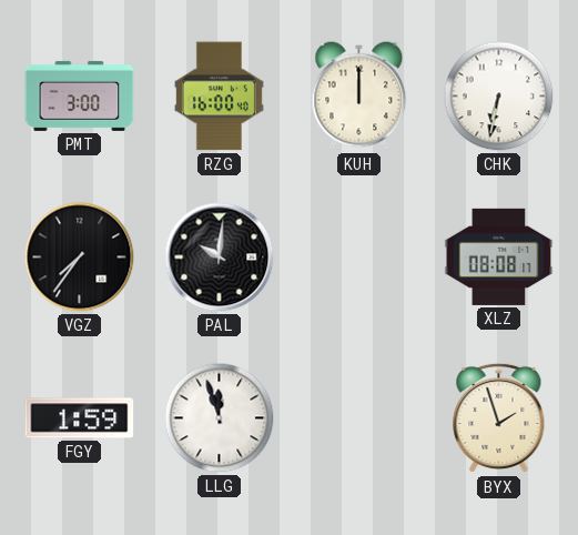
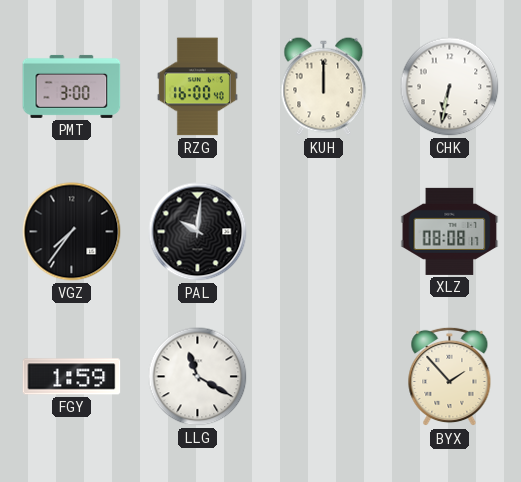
LLG: 11:57 -> 11:20 (198, 377)
BYX: 1:57 -> 1:53 (450, 377)
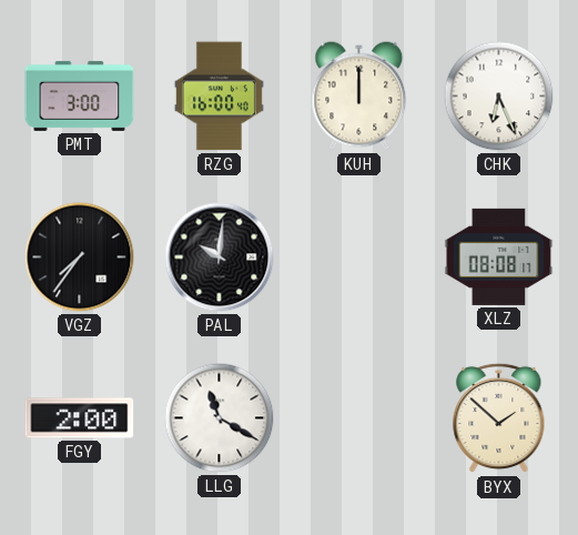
CHK: 6:32 -> 6:26 (499, 97)
FGY: 1:59 -> 2:00 (80, 418)
BYX: 1:53 -> 1:52 (499, 418)
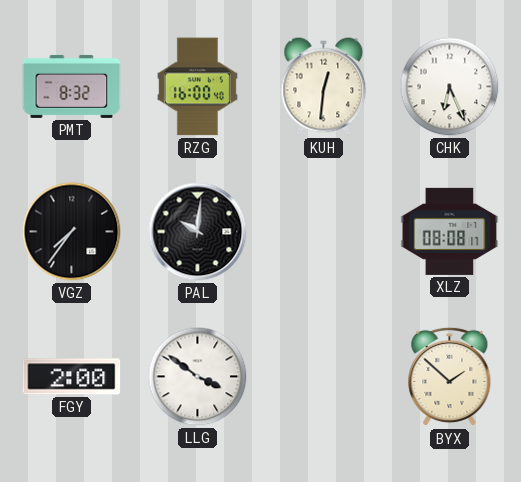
PMT: 3:00 -> 8:32 (72, 86)
KUH: 12:00 -> 12:31 (324, 87)
LLG: 11:20 -> 3:51 (198, 377)
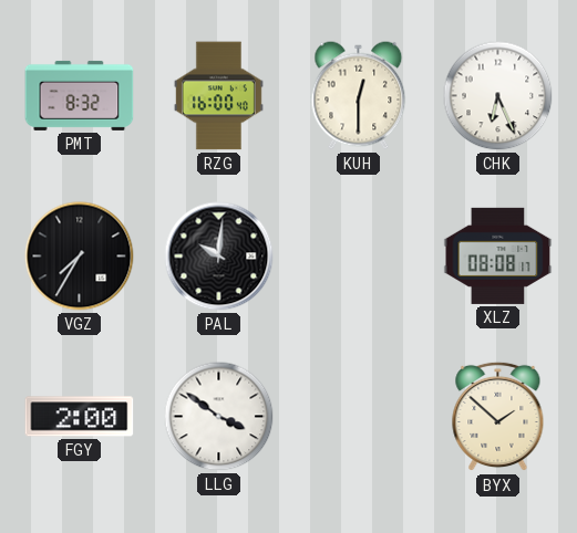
KUH: 12:31 -> 12:30 (359, 96)
VGZ: 7:36 -> 7:35 (80, 257)
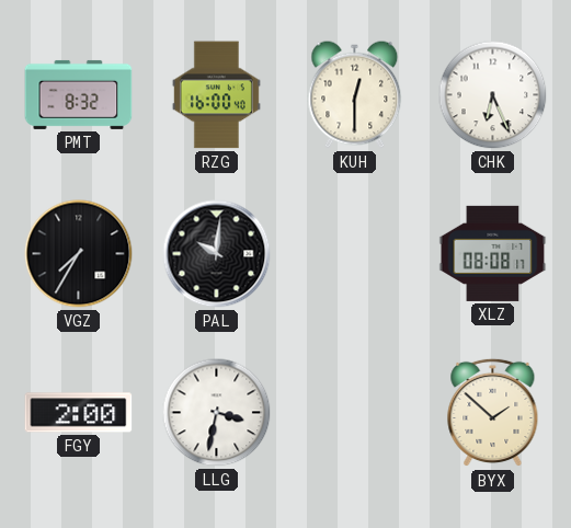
LLG: 3:51 -> 3:32 (217, 413)
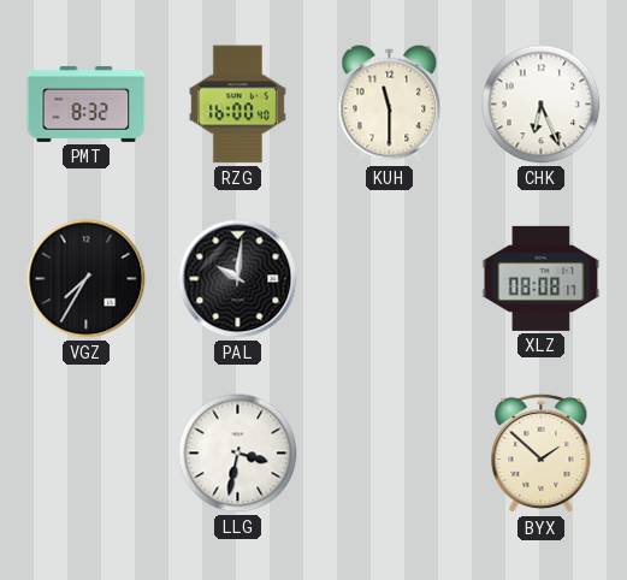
KUH: 12:30 -> 11:30 (390, 105)
FGY: 2:00 -> none (79, 413)
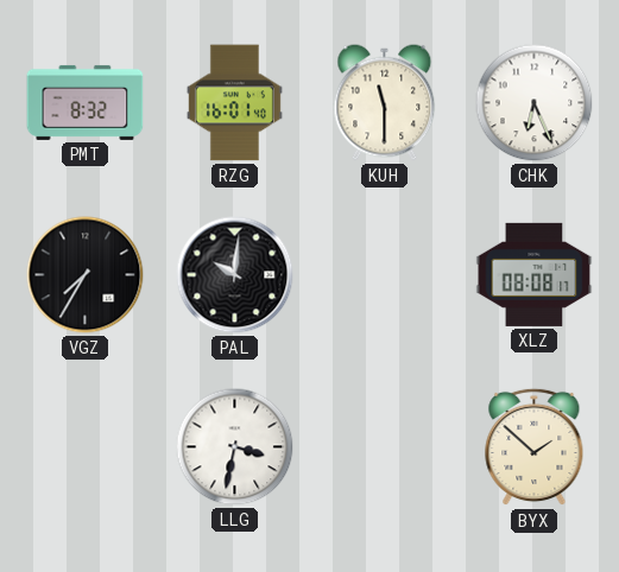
RZG: 16:00 -> 16:01 (234, 103)
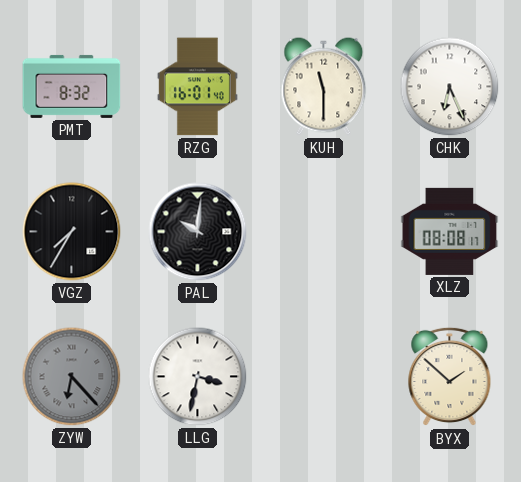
ZYW: none -> 6:23 (72, 377)
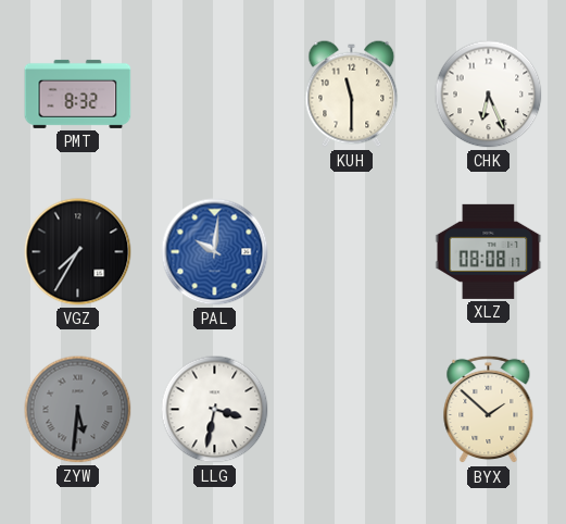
RZG: 16:01 -> none (197, 87)
PAL dial: black -> blue (215, 252)
ZYW: 6:23 -> 5:31 (78, 410)
